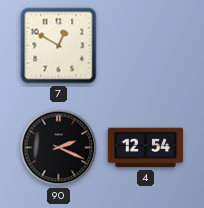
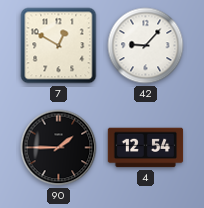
42: none -> 9:07 (146, 46)
90: 2:19 -> 1:45 (59, 148)
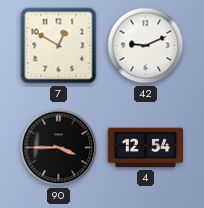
42: 9:07 -> 9:11 (146, 46)
90: 1:45 -> 3:45 (59, 148)
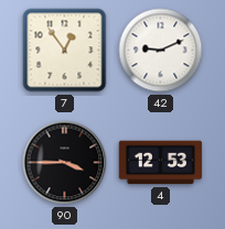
7: 12:50 -> 12:54 (65, 51)
4: 12:54 -> 12:53 (161, 163)
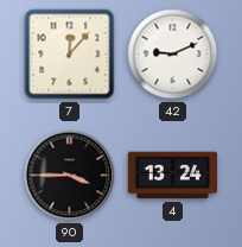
7: 12:54 -> 12:07 (70, 55)
4: 12:53 -> 13:24 (173, 176)
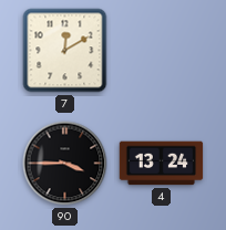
7: 12:07 -> 12:10 (65, 51)
42: 9:11 -> none (173, 55)
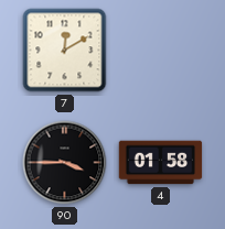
4: 13:24 -> 01:58 (161, 163)
